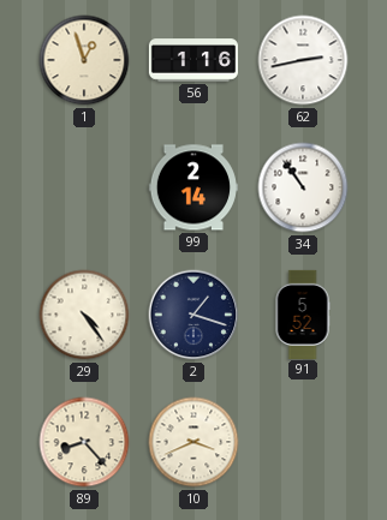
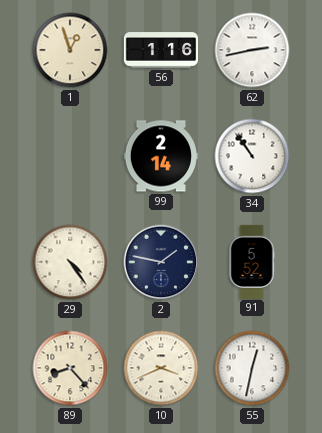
2: 1:18 -> 1:47 (161, 262)
55: none -> 12:32 (252, 368)
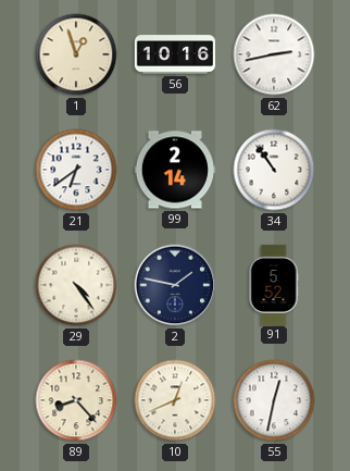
56: 1:16 -> 10:16 (174, 54)
21: none -> 6:39 (76, 170)
10: 3:41 -> 12:41 (175, 400)
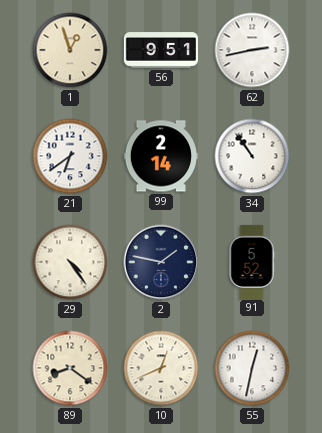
56: 10:16 -> 9:51 (160, 50)
89: 8:23 -> 8:21 (70, 368)
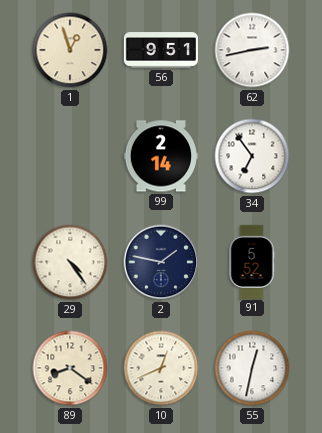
21: 6:39 -> none (70, 156)
34: 10:54 -> 6:54 (252, 156)
